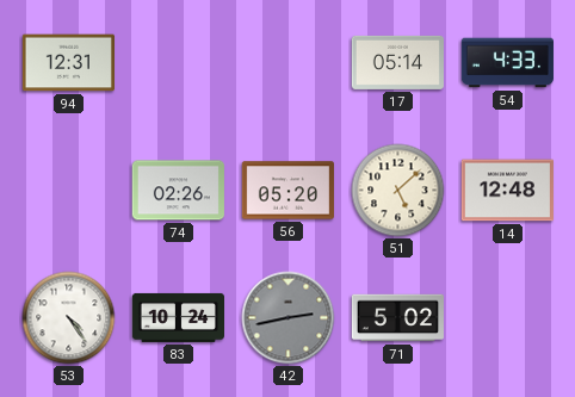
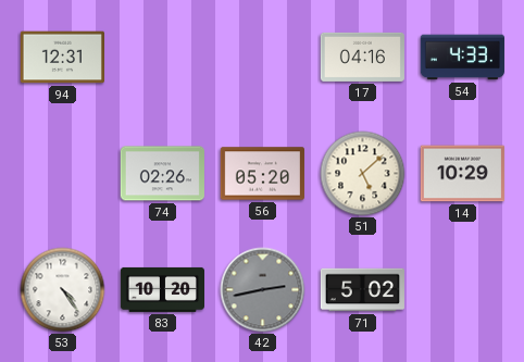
17: 05:14 -> 04:16 (362, 57)
14: 12:48 -> 10:29 (462, 174)
83: 10:24 -> 10:20 (162, 289)
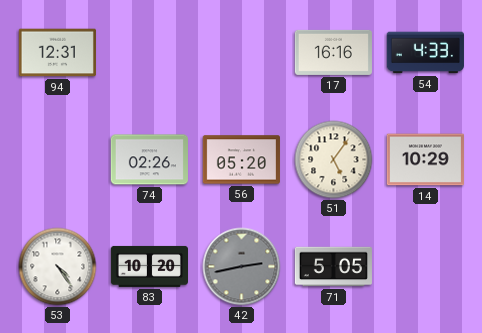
17: 04:16 -> 16:16 (333, 52)
51: 5:08 -> 5:06 (334, 160)
71: 5:02 -> 5:05 (333, 267)
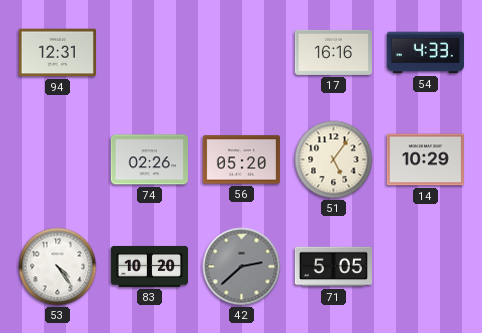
42: 2:43 -> 2:38 (242, 267)
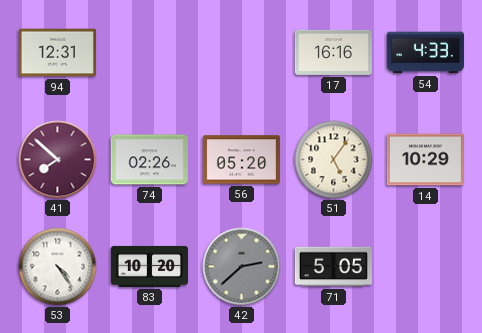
41: none -> 7:52 (58, 160)
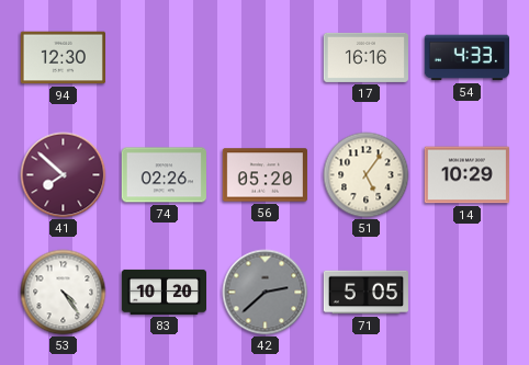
94: 12:31 -> 12:30 (63, 58)
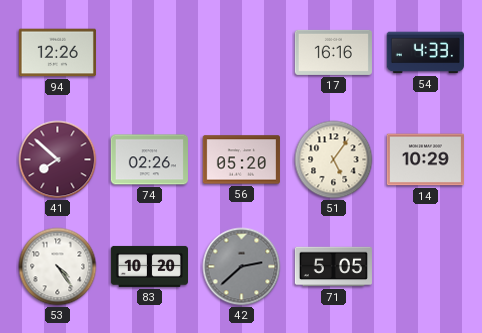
94: 12:30 -> 12:26 (57, 53)
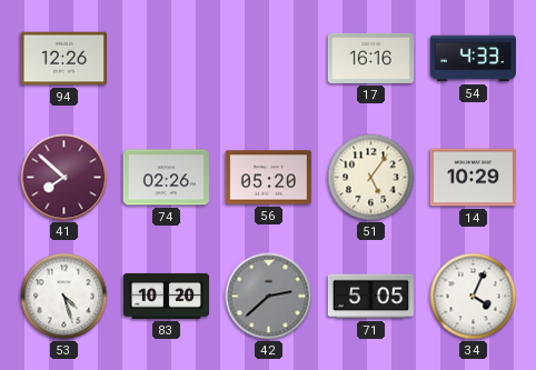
53: 4:24 -> 4:27 (64, 297)
34: none -> 4:04 (474, 297)
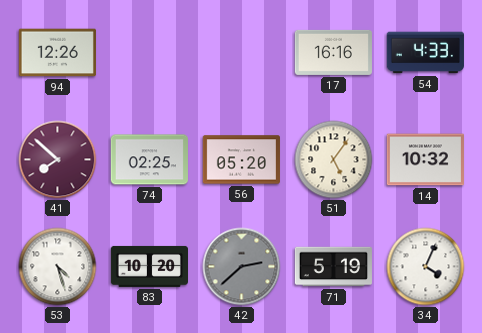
74: 02:26 -> 02:25 (149, 160)
14: 10:29 -> 10:32 (425, 160)
71: 5:05 -> 5:19 (333, 267)
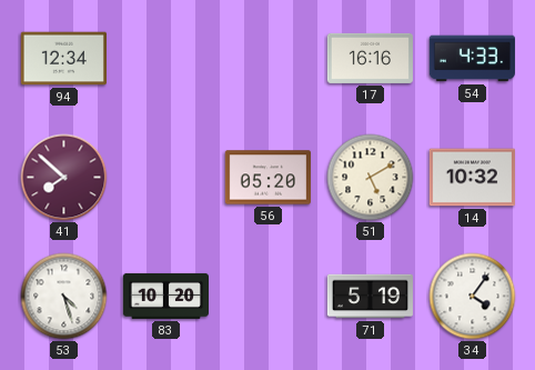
94: 12:26 -> 12:34 (63, 59)
74: 02:25 -> none (149, 160)
51: 5:06 -> 5:10 (371, 178)
42: 2:38 -> none (242, 267)
34: 4:04 -> 4:06 (473, 297)
